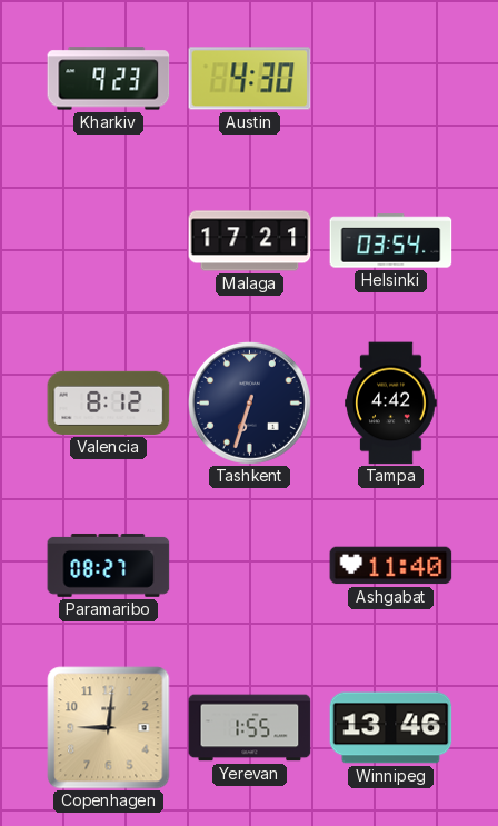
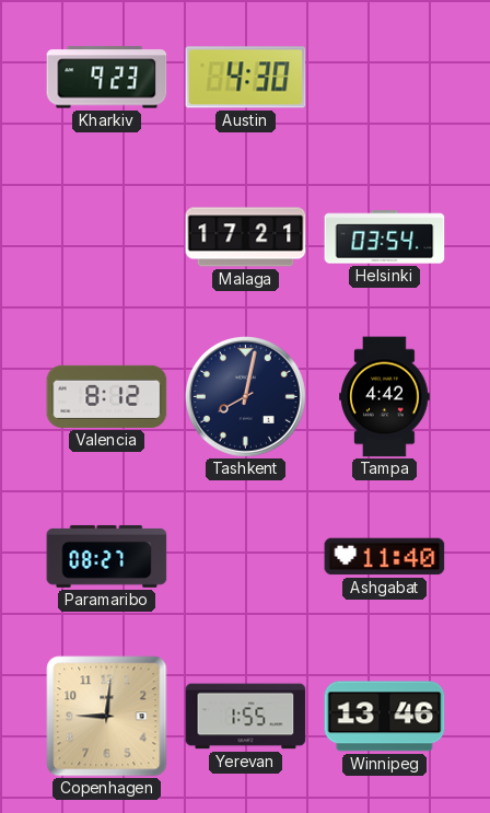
Tashkent: 6:33 -> 8:02 (245, 396)
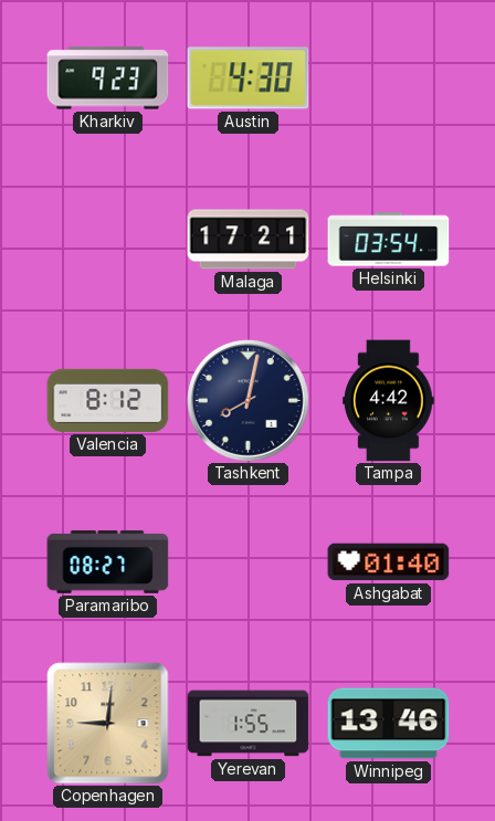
Ashgabat: 11:40 -> 01:40 (389, 562)
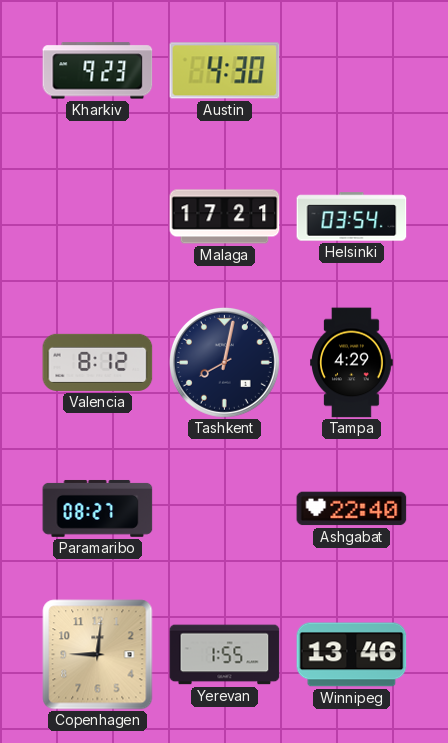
Tampa: 4:42 -> 4:29 (352, 363)
Ashgabat: 01:40 -> 22:40 (352, 509)
